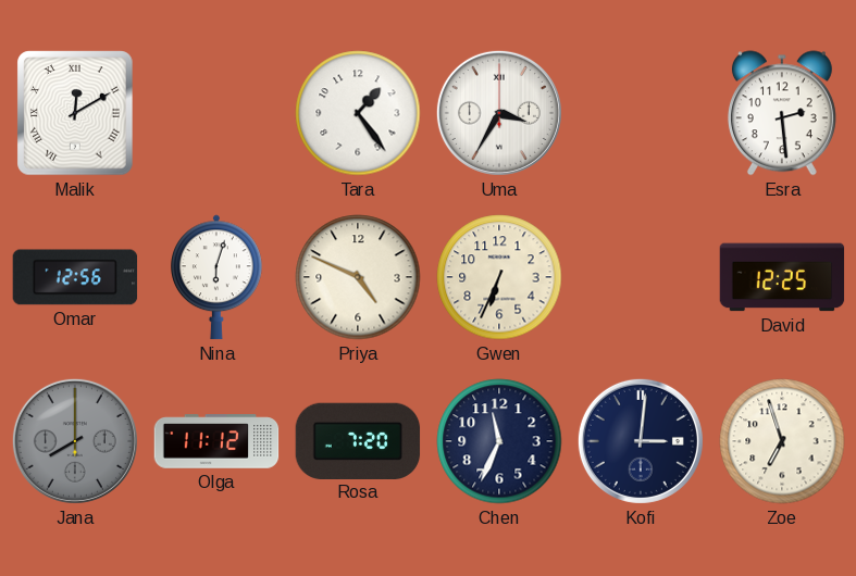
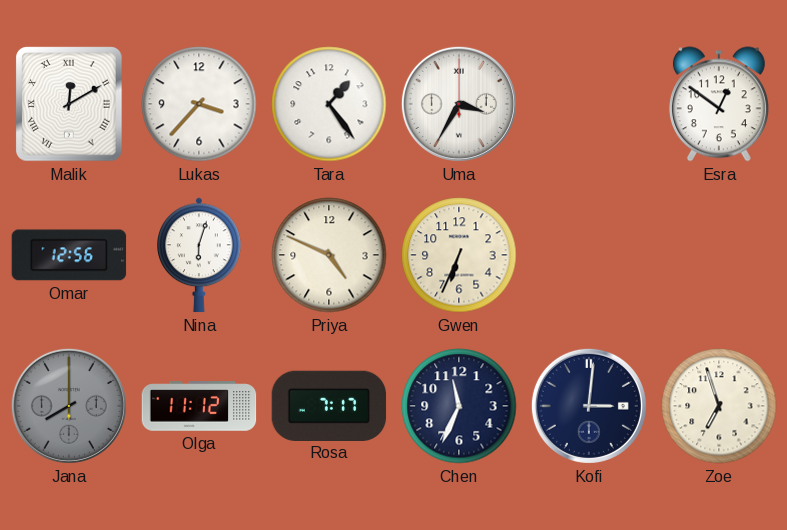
Lukas: none -> 3:37 (199, 104)
Esra: 2:29 -> 12:51 (719, 104)
David: 12:25 -> none (782, 277)
Rosa: 7:20 -> 7:17 (329, 405)
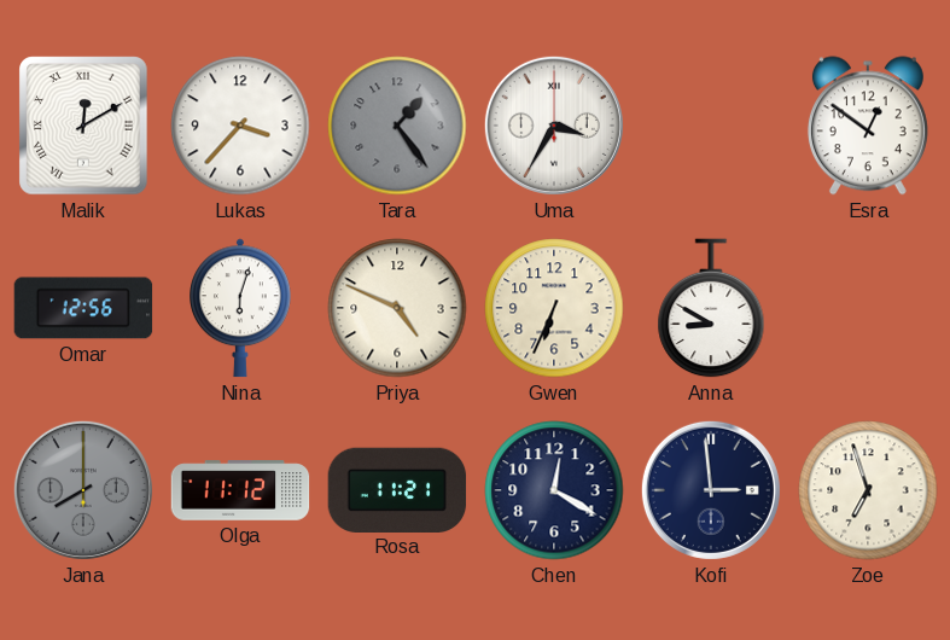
Tara dial: white -> grey (397, 126)
Anna: none -> 8:50 (711, 308)
Rosa: 7:17 -> 11:21 (397, 489)
Chen: 11:34 -> 12:20 (554, 490)
Kofi: 3:01 -> 2:59 (711, 490)
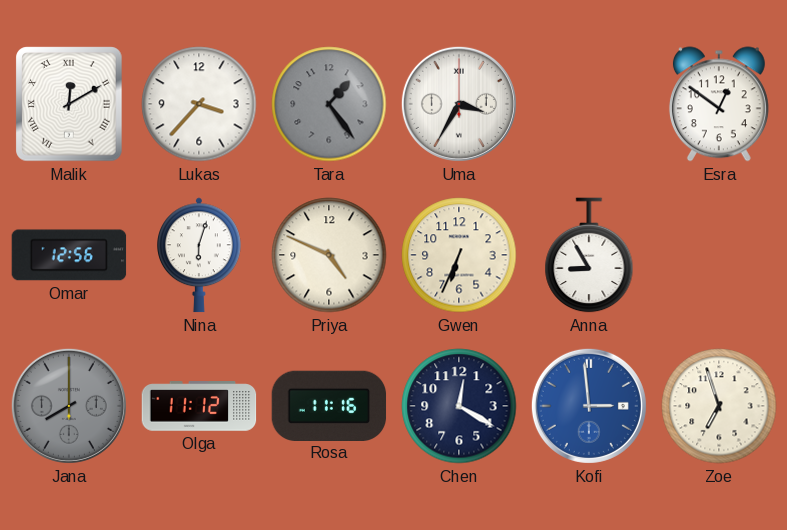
Anna: 8:50 -> 8:55 (589, 255)
Rosa: 11:21 -> 11:16 (329, 405)
Kofi dial: navy -> blue (589, 406)
